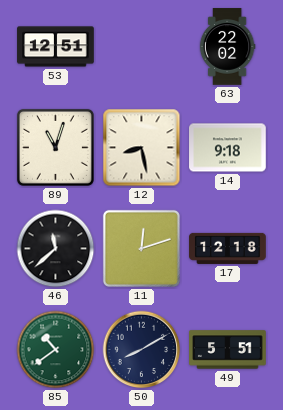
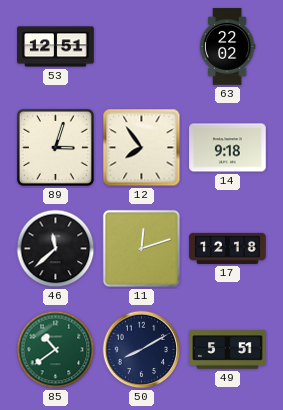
89: 11:03 -> 3:03 (55, 147)
12: 8:28 -> 7:54 (142, 148)
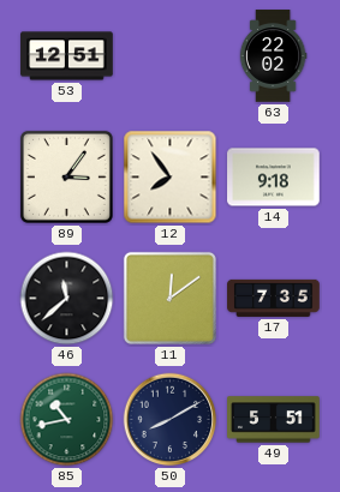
89: 3:03 -> 3:06 (66, 176)
11: 12:12 -> 12:09 (169, 298)
17: 12:18 -> 7:35 (274, 298)
85: 10:39 -> 10:43 (67, 420)
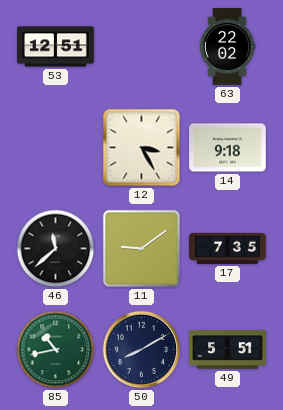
89: 3:06 -> none (66, 176)
12: 7:54 -> 3:25 (142, 148)
11: 12:09 -> 9:09 (141, 248)
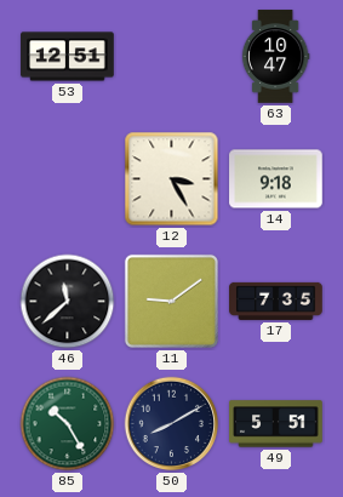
63: 22:02 -> 10:47 (275, 57)
85: 10:43 -> 10:25 (68, 424)
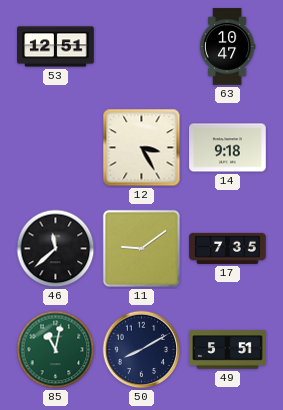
85: 10:25 -> 11:02 (56, 350)
